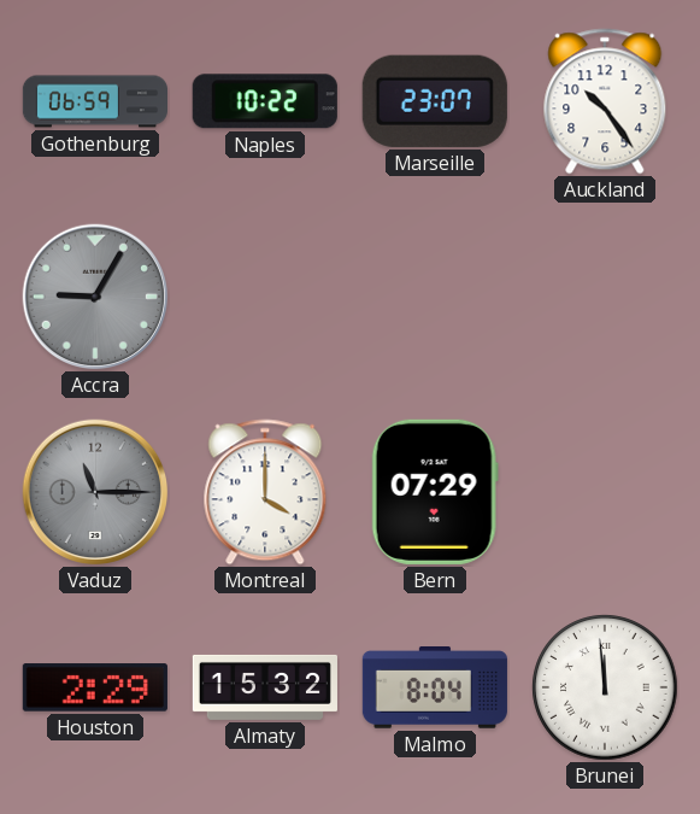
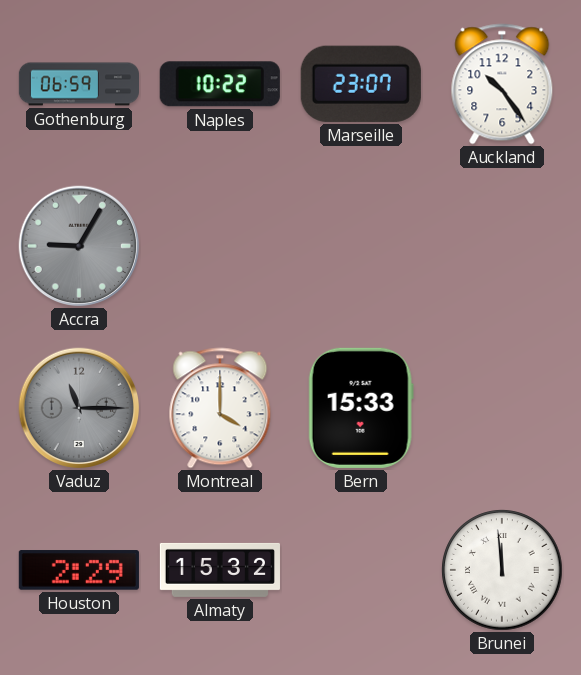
Bern: 07:29 -> 15:33 (361, 408)
Malmo: 8:04 -> none (435, 689)
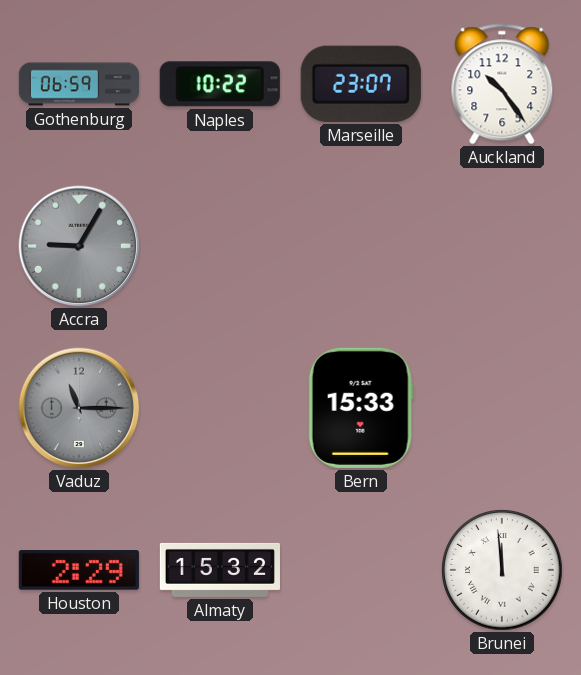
Montreal: 4:00 -> none (220, 408)
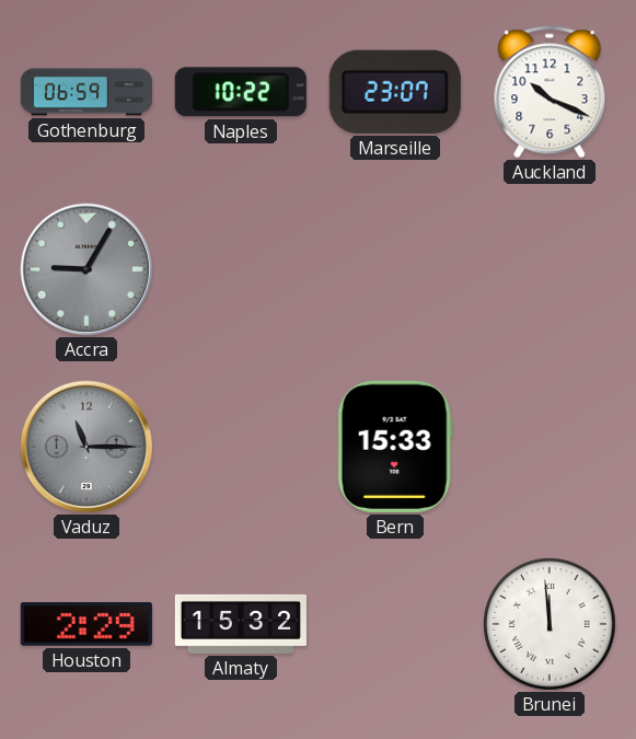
Auckland: 10:24 -> 10:19 (550, 92)
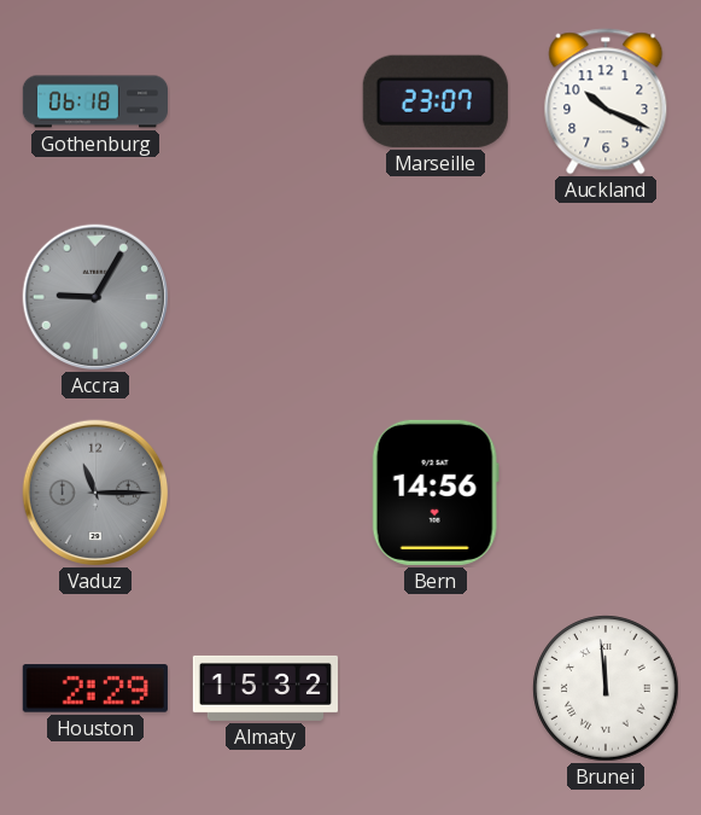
Gothenburg: 06:59 -> 06:18 (94, 101)
Naples: 10:22 -> none (241, 92)
Bern: 15:33 -> 14:56 (436, 493)
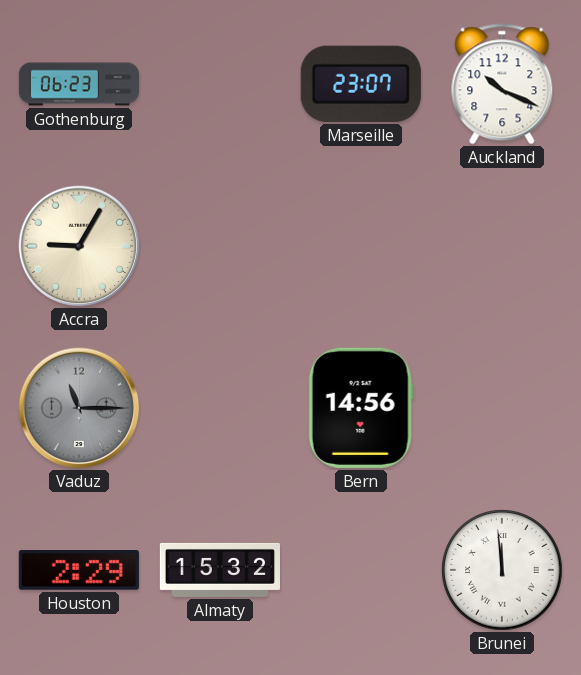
Gothenburg: 06:18 -> 06:23 (78, 84)
Accra dial: grey -> cream (79, 246)
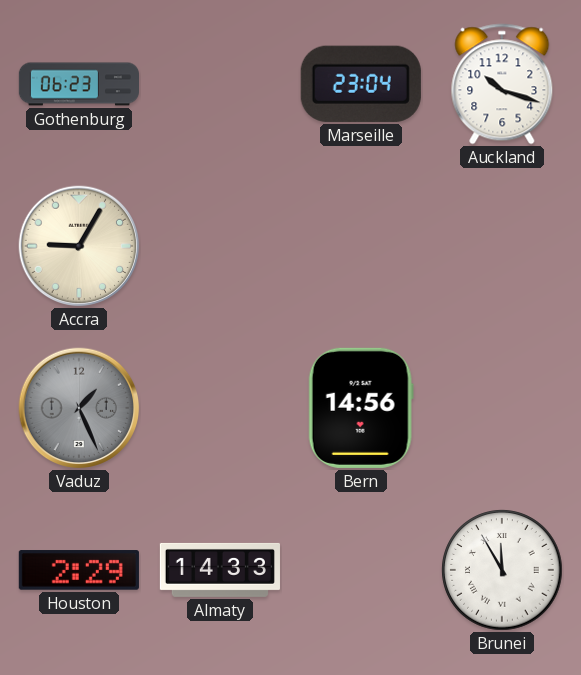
Marseille: 23:07 -> 23:04 (361, 84)
Auckland: 10:19 -> 10:18 (502, 84)
Vaduz: 11:15 -> 1:26 (79, 408)
Almaty: 15:32 -> 14:33 (220, 570)
Brunei: 11:59 -> 11:55 (502, 570)
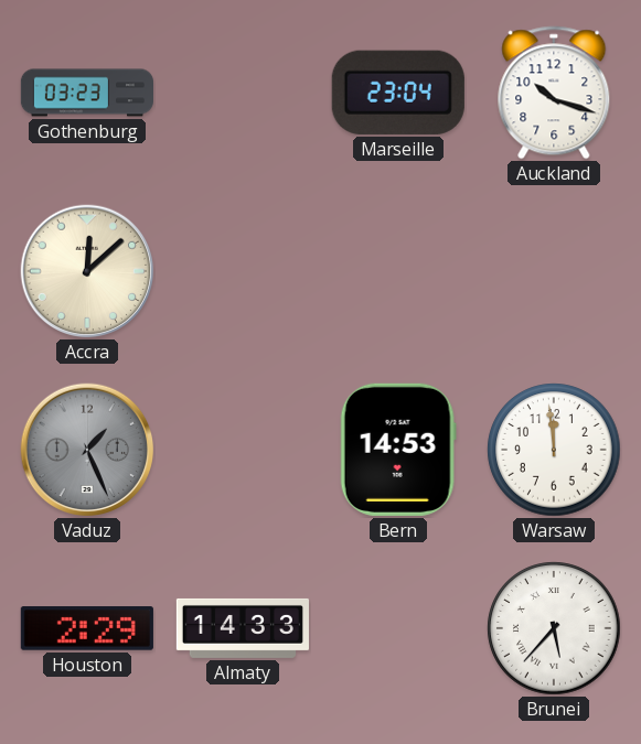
Gothenburg: 06:23 -> 03:23 (86, 93)
Accra: 9:05 -> 12:08 (87, 271)
Bern: 14:56 -> 14:53 (398, 450)
Warsaw: none -> 11:59 (554, 450)
Brunei: 11:55 -> 5:37 (554, 628)
